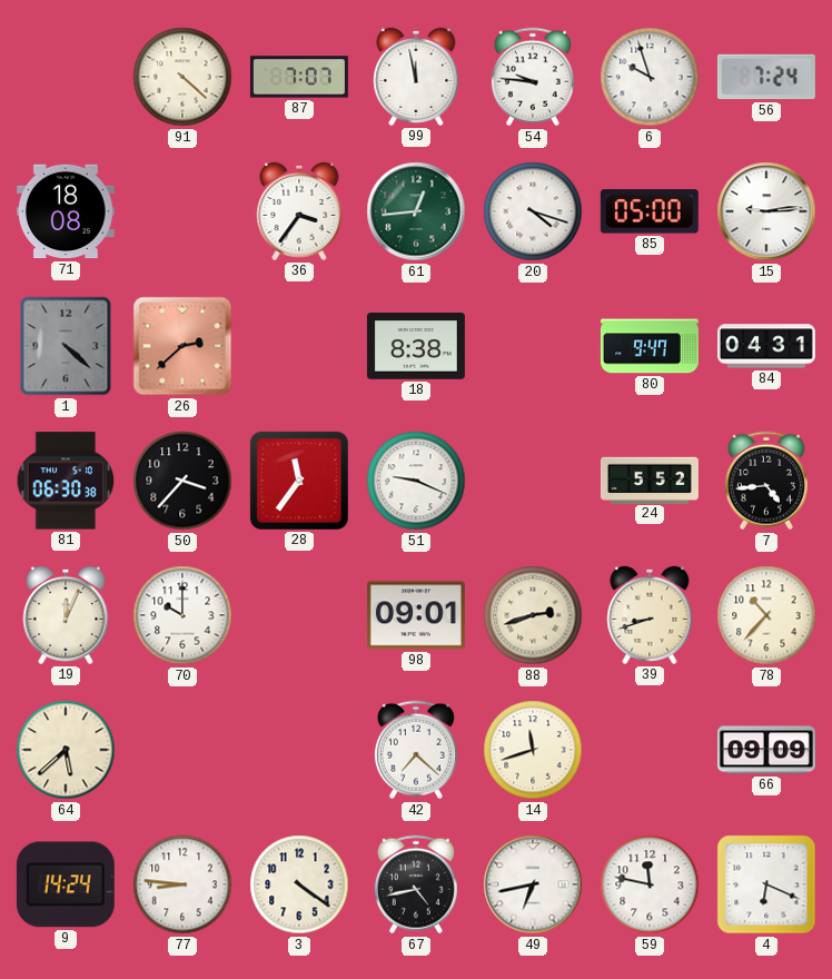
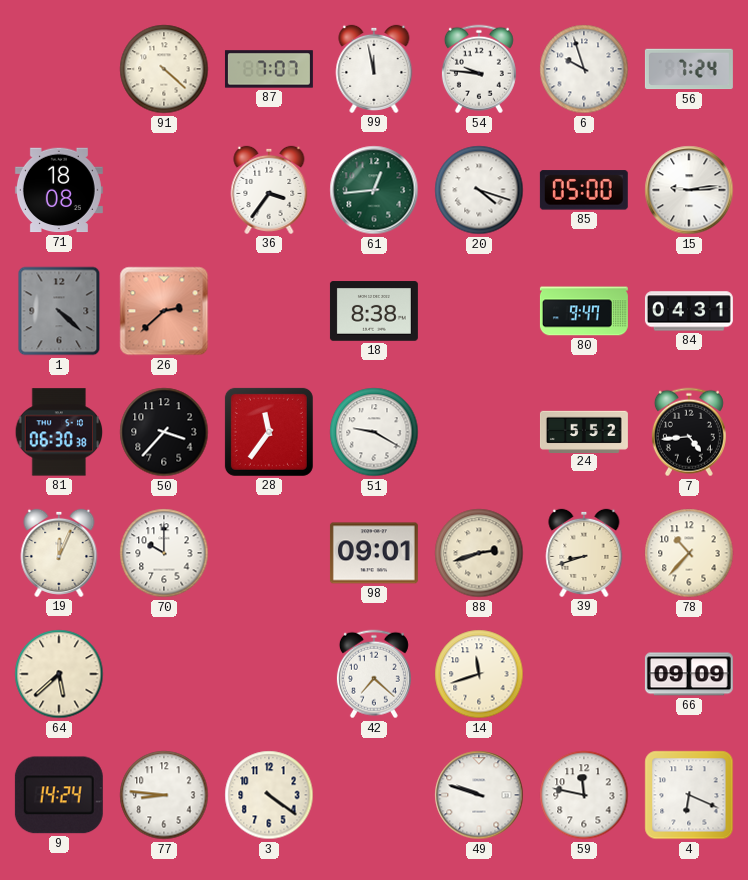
51: 9:19 -> 9:20 (374, 432)
67: 4:43 -> none (416, 884)
49: 6:43 -> 9:48 (479, 795)
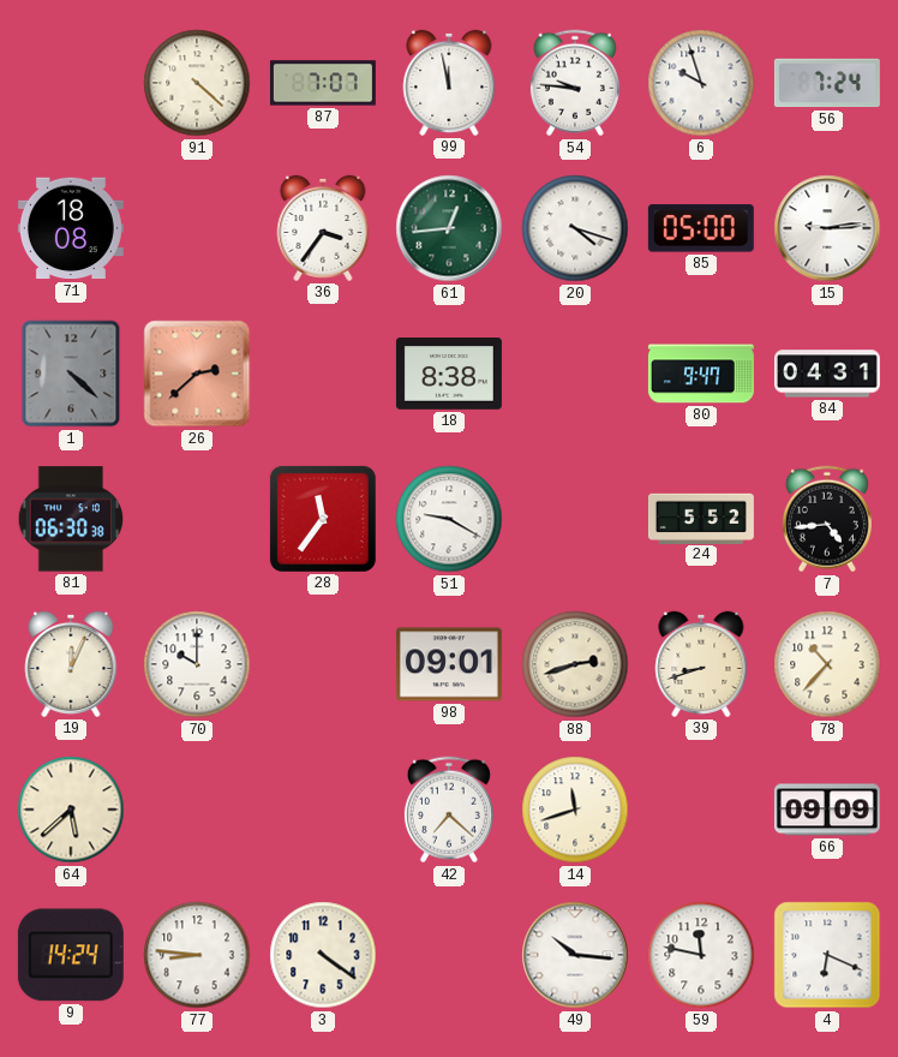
50: 3:37 -> none (164, 432)
49: 9:48 -> 10:16 (575, 955)
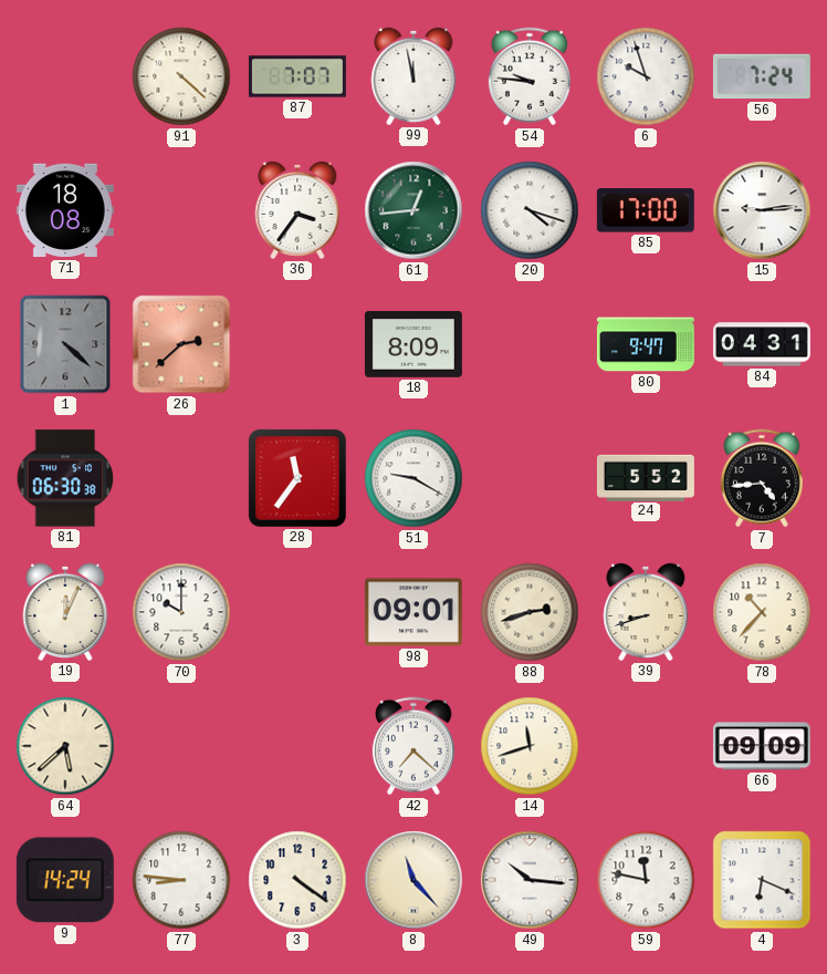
85: 05:00 -> 17:00 (646, 210)
18: 8:38 -> 8:09 (414, 344)
8: none -> 11:23 (414, 880)
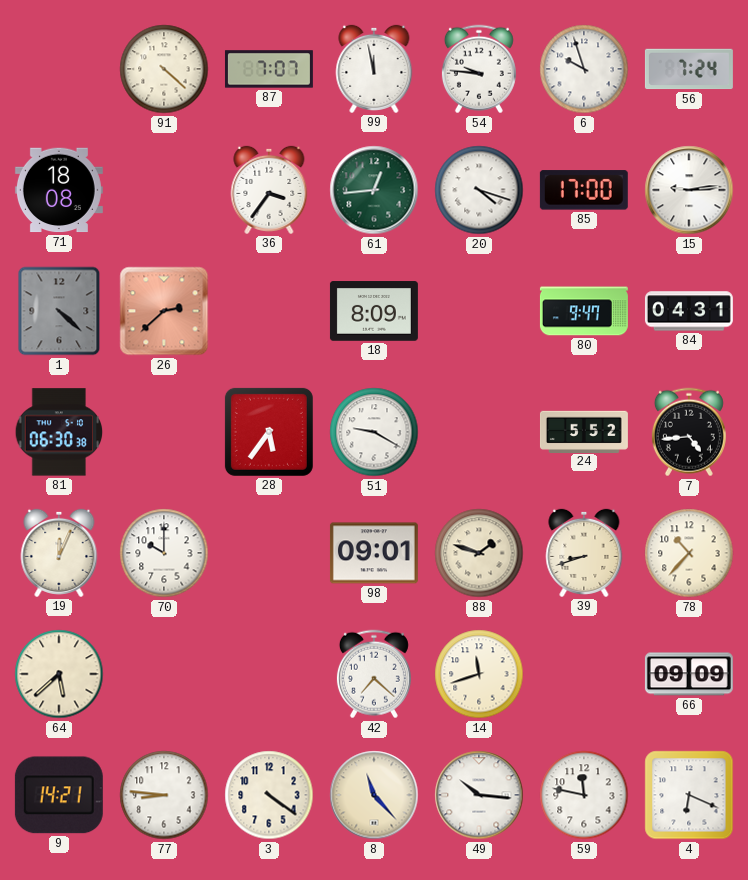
28: 11:36 -> 5:36 (269, 432)
88: 2:42 -> 1:48 (479, 553)
9: 14:24 -> 14:21 (59, 795)
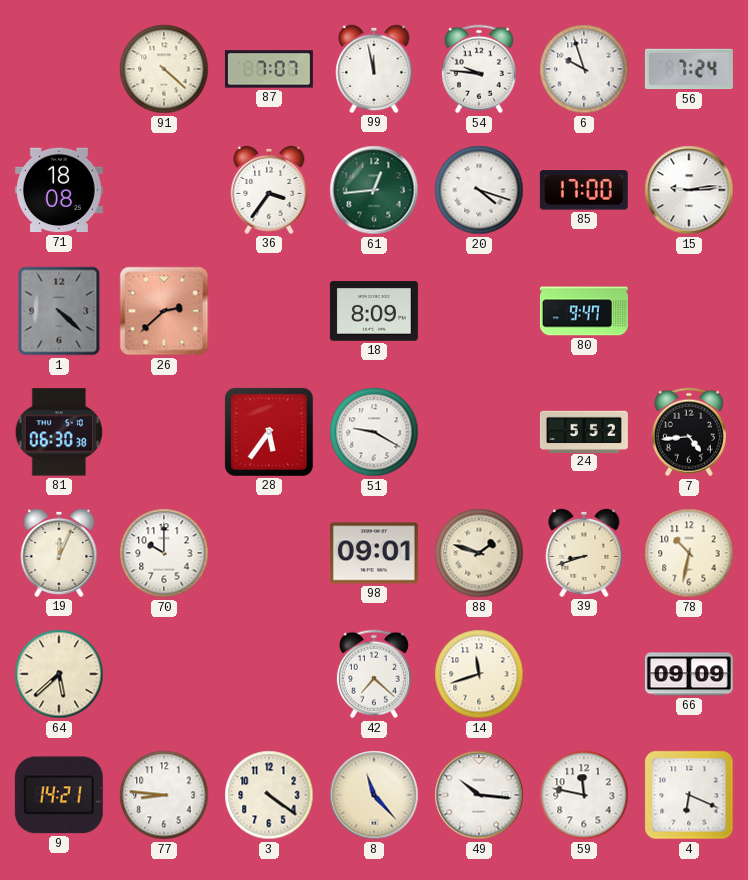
84: 04:31 -> none (689, 311)
78: 10:37 -> 10:32 (689, 553)
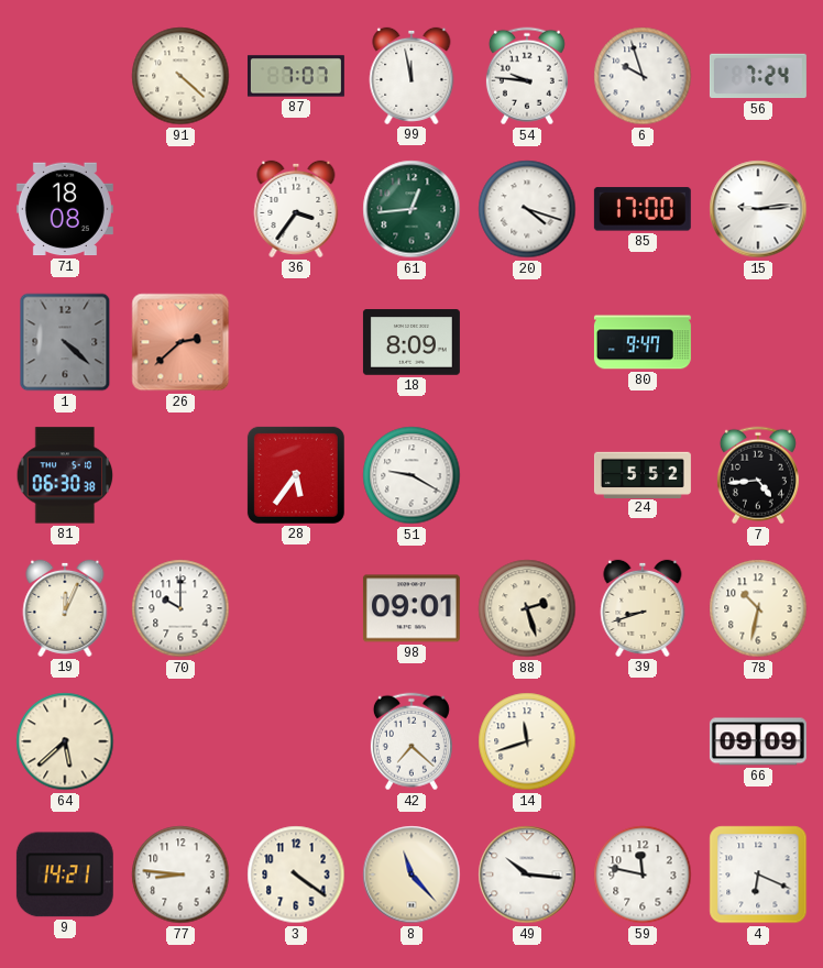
88: 1:48 -> 2:27 (527, 608)
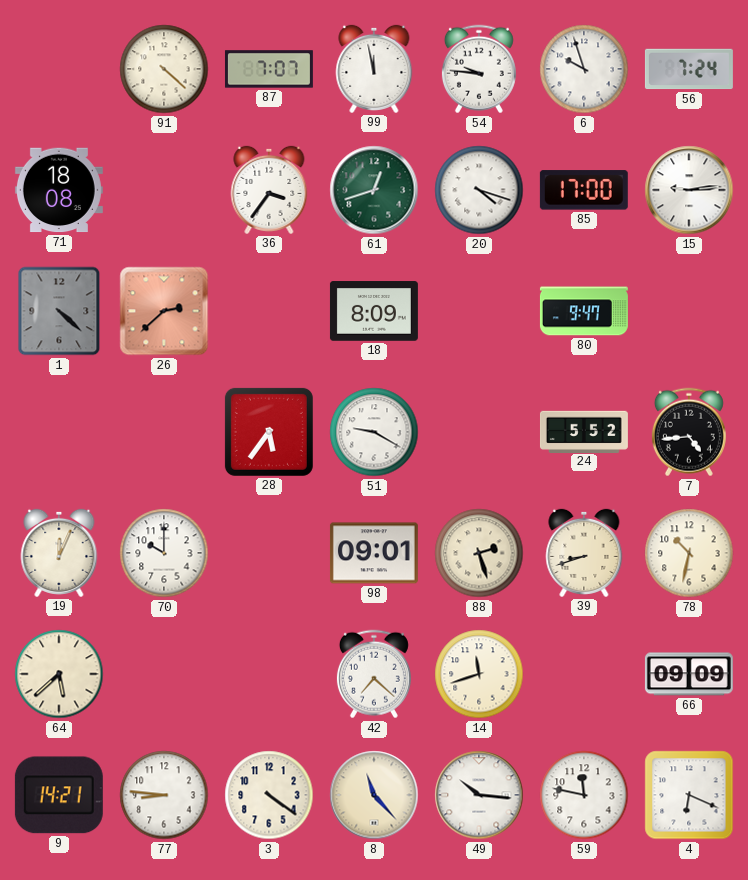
61: 12:44 -> 12:42 (374, 190)
81: 06:30 -> none (65, 475)
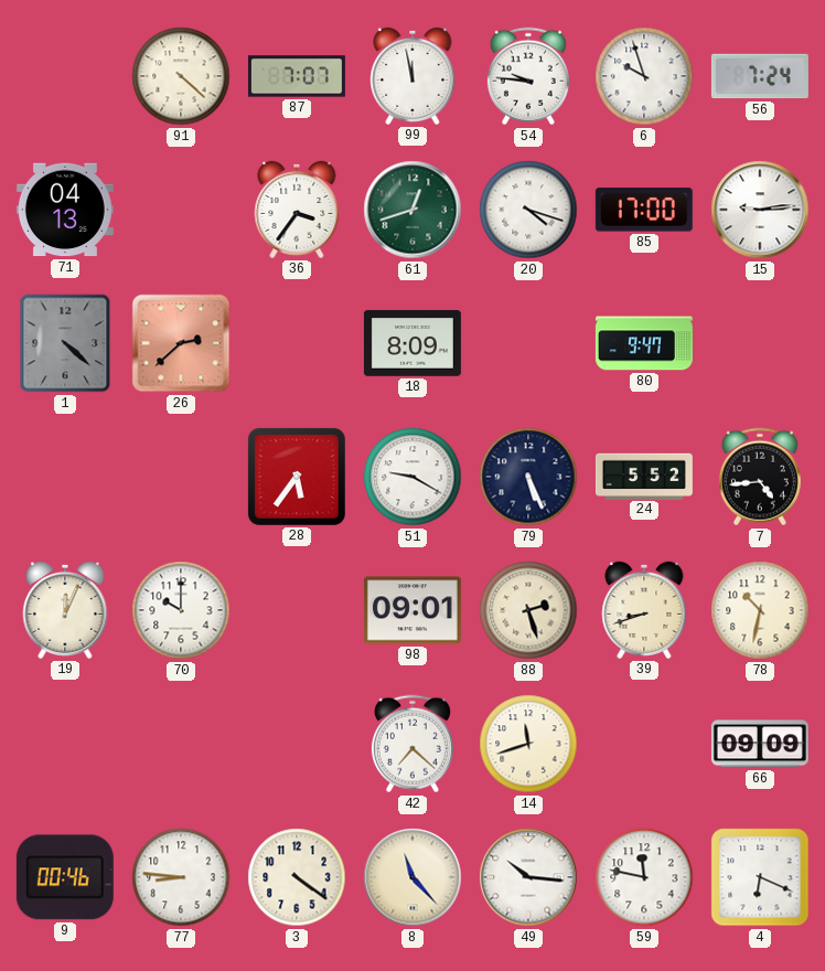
71: 18:08 -> 04:13 (65, 210)
79: none -> 5:26 (528, 477)
64: 5:38 -> none (59, 674)
9: 14:21 -> 00:46 (65, 877)
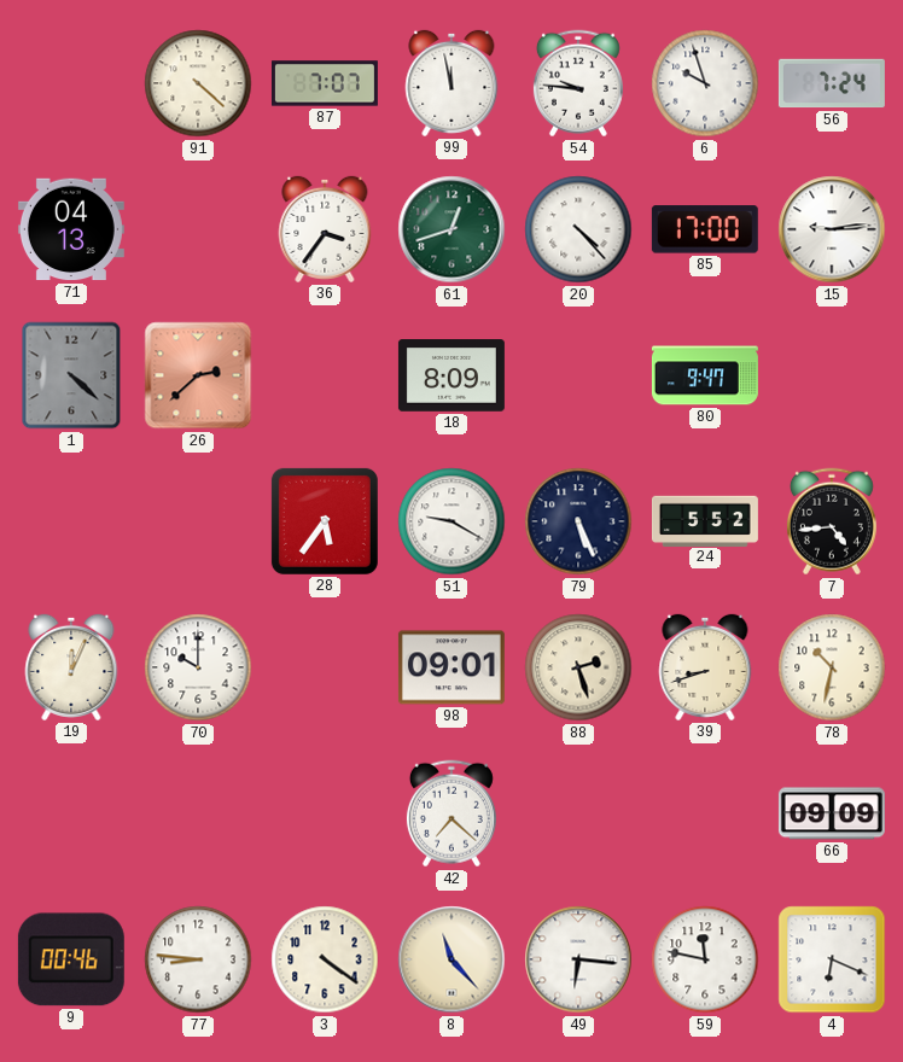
20: 4:18 -> 4:23 (578, 229)
14: 11:42 -> none (528, 744)
49: 10:16 -> 6:16 (578, 959)
